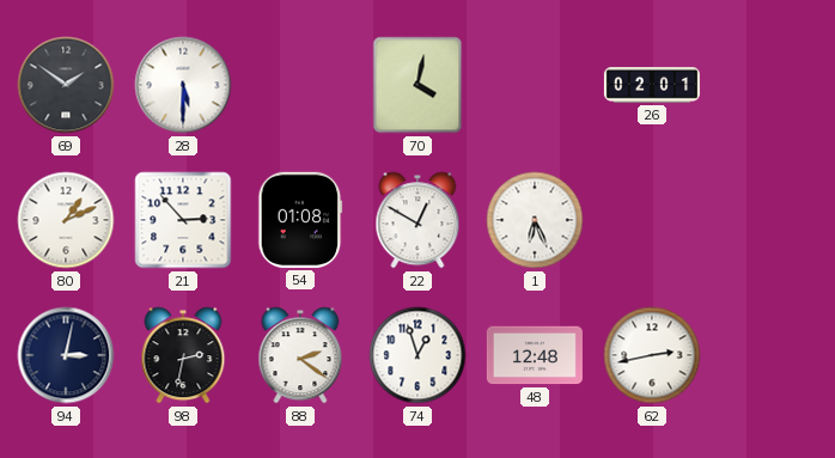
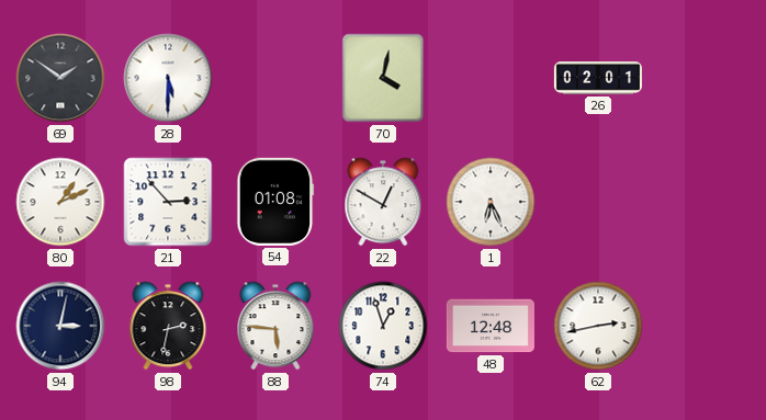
88: 2:21 -> 5:46 (275, 326)
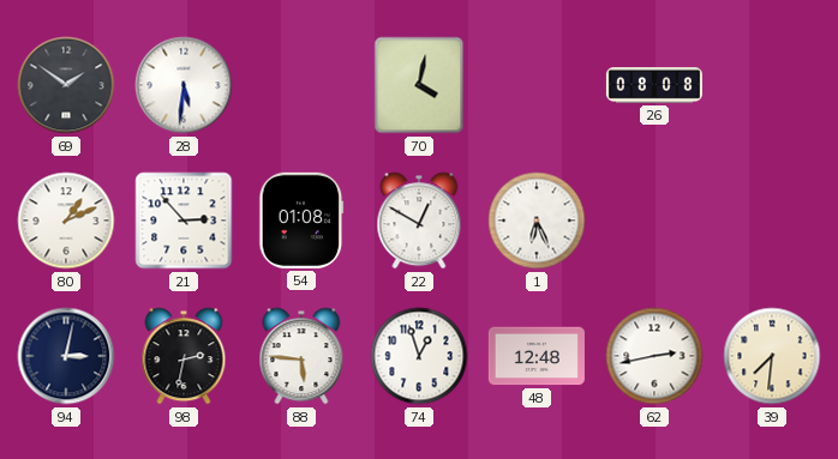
28: 5:30 -> 5:31 (184, 85)
26: 02:01 -> 08:08 (654, 85)
39: none -> 7:31 (772, 356)
